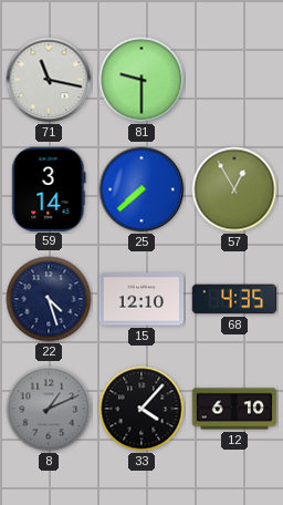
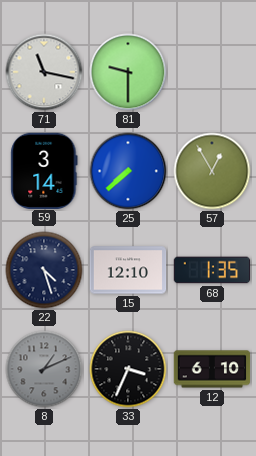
68: 4:35 -> 1:35 (212, 270)
33: 4:07 -> 3:34 (128, 369)
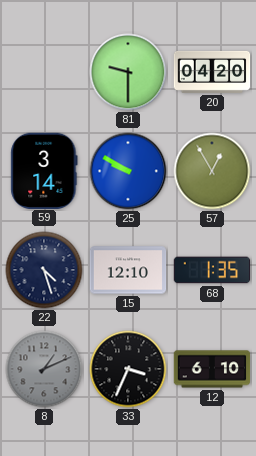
71: 11:17 -> none (44, 72)
20: none -> 04:20 (212, 72)
25: 7:38 -> 9:50 (128, 171)
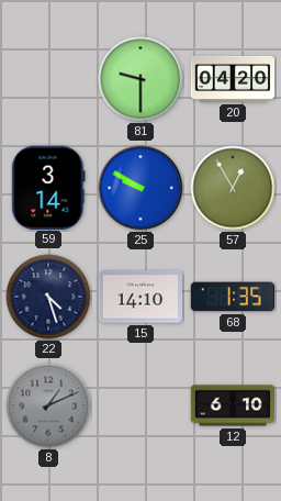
15: 12:10 -> 14:10 (140, 297)
33: 3:34 -> none (128, 369)
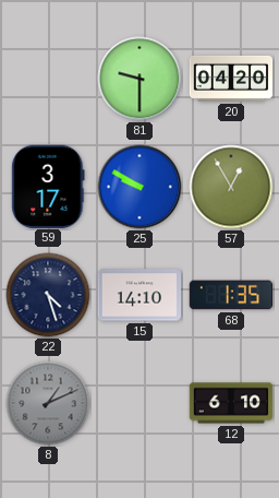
59: 3:14 -> 3:17 (48, 186)
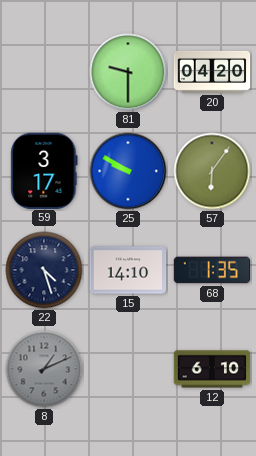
57: 12:55 -> 6:06 (212, 171)
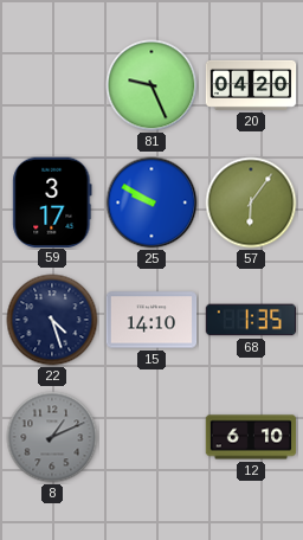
81: 9:30 -> 9:26 (151, 85)
